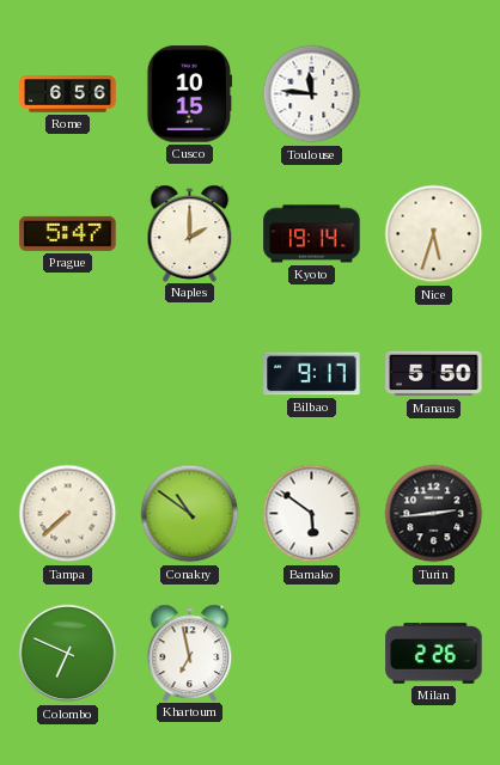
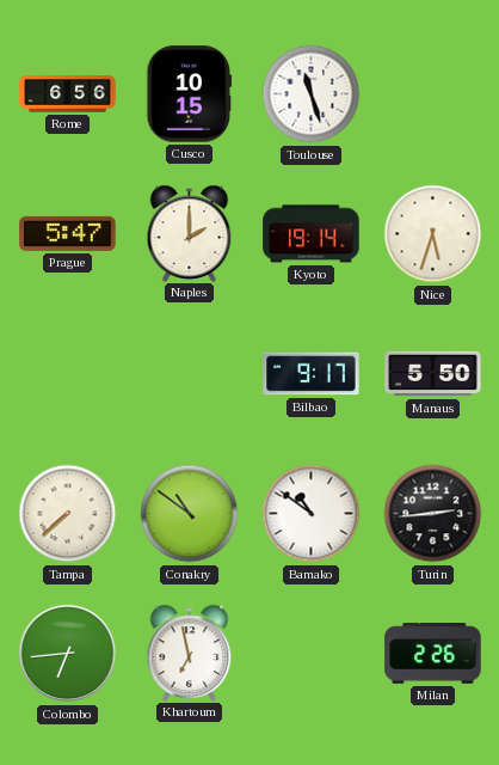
Toulouse: 11:46 -> 11:27 (312, 94)
Bamako: 5:51 -> 10:51 (312, 514)
Colombo: 6:49 -> 6:44 (68, 654)
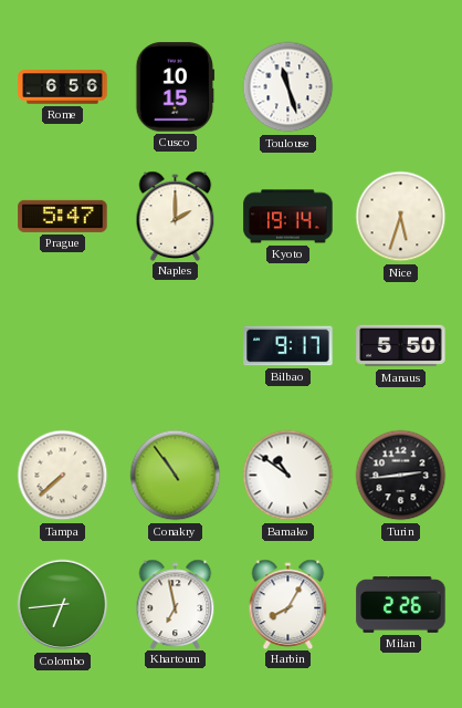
Conakry: 10:51 -> 10:54 (176, 476)
Harbin: none -> 8:05 (288, 604)
